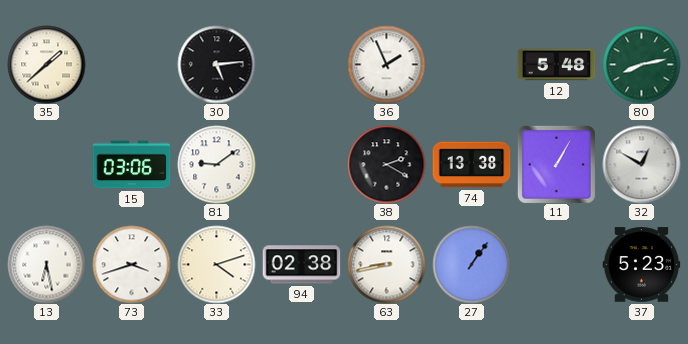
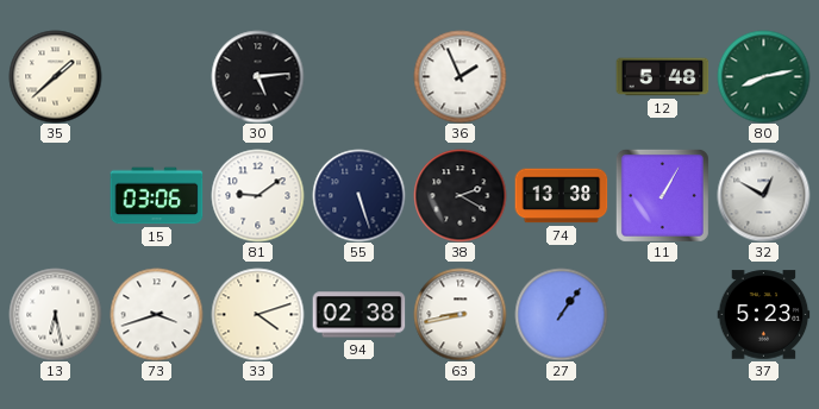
55: none -> 5:27 (358, 195)
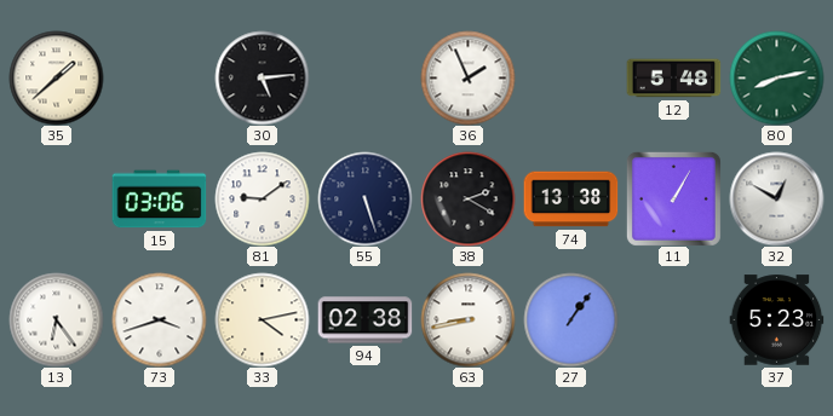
13: 6:28 -> 6:24 (56, 319)
33: 4:12 -> 4:13 (262, 319)
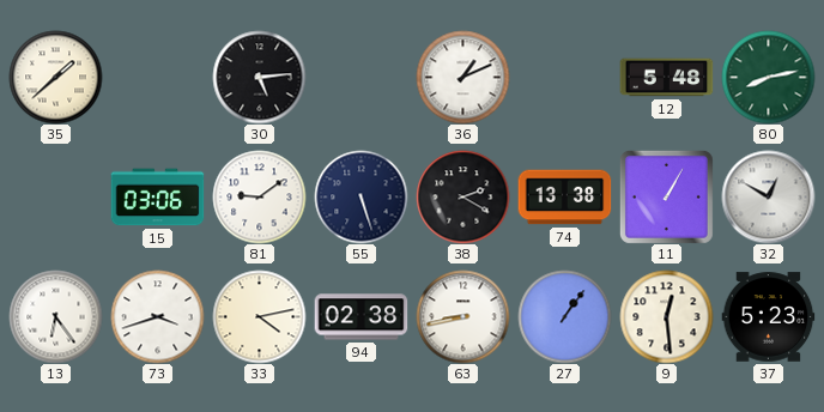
36: 1:56 -> 1:11 (462, 77)
9: none -> 12:29 (666, 316)
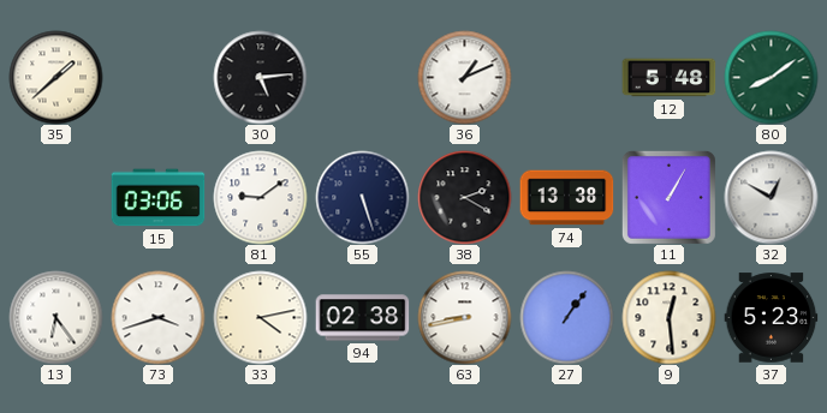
80: 8:13 -> 8:09 (771, 77)
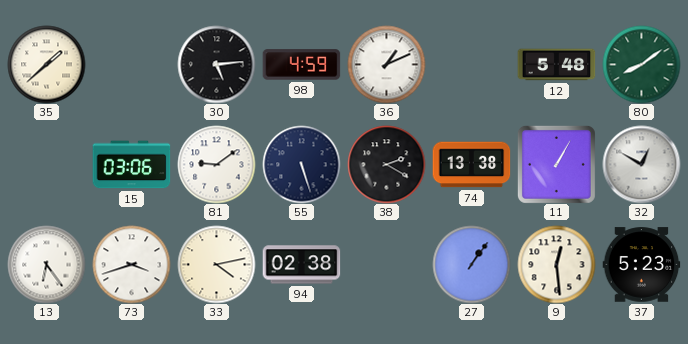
98: none -> 4:59 (301, 65)
63: 8:43 -> none (464, 317)
